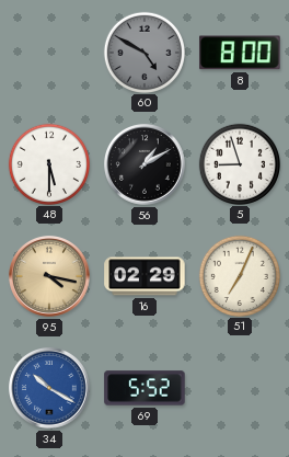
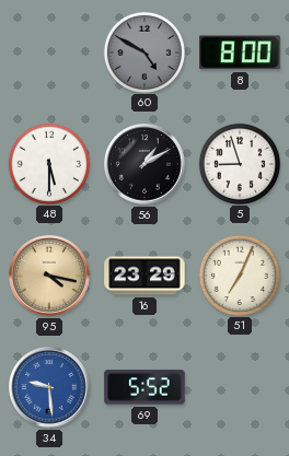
16: 02:29 -> 23:29 (144, 276)
34: 10:20 -> 9:29 (50, 388)
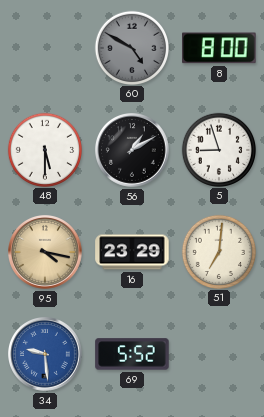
51: 7:04 -> 7:01 (218, 251)
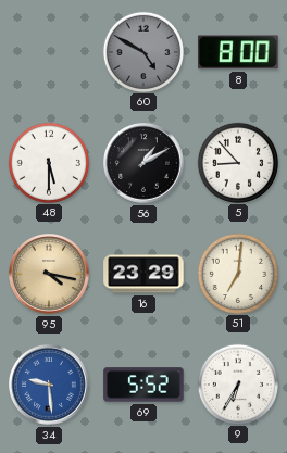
5: 8:57 -> 8:53 (237, 162)
9: none -> 6:35 (237, 383)
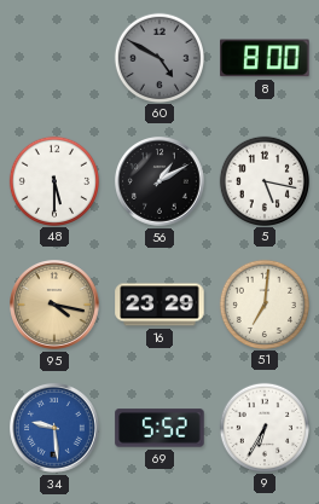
5: 8:53 -> 5:17 (263, 180)
